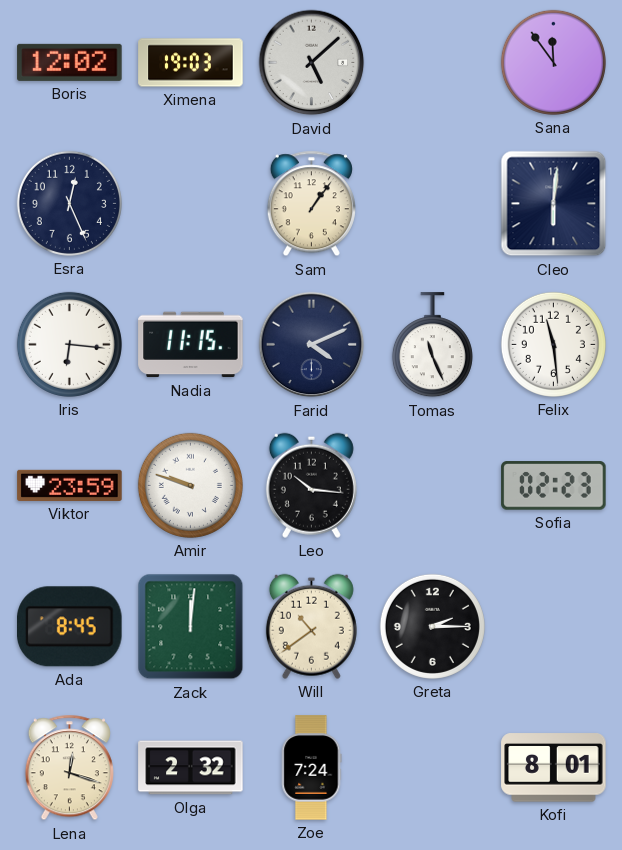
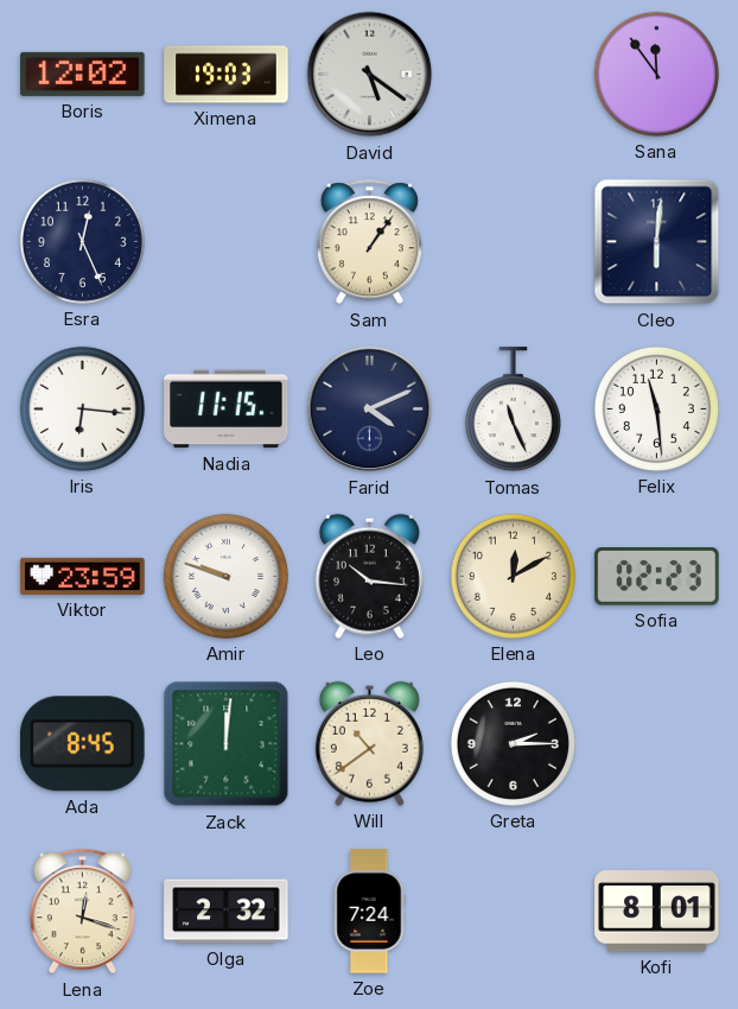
David: 5:08 -> 5:21 (370, 75)
Elena: none -> 12:10 (513, 576)
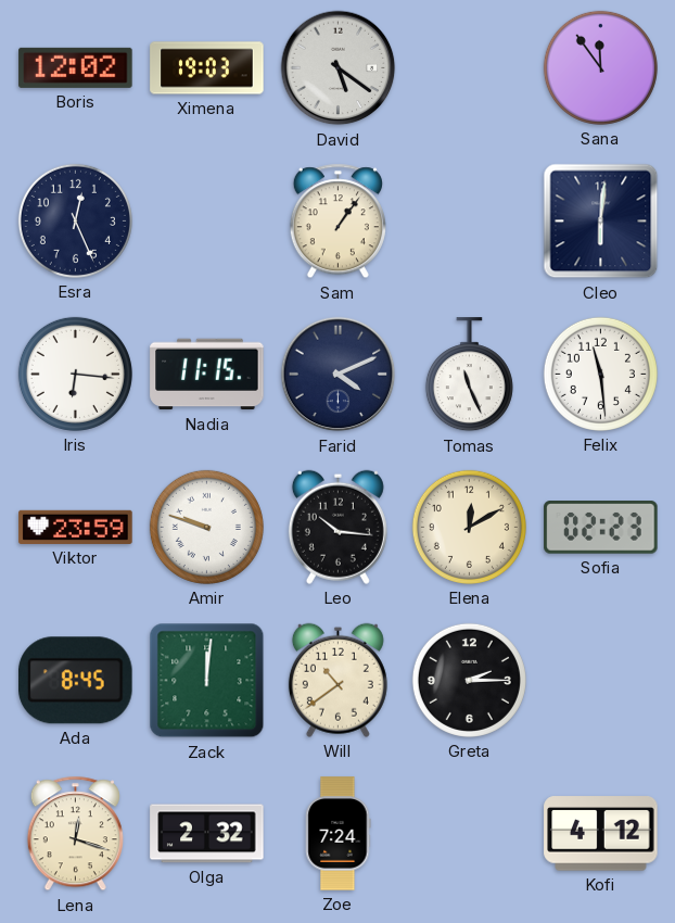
Kofi: 8:01 -> 4:12 (601, 834)
